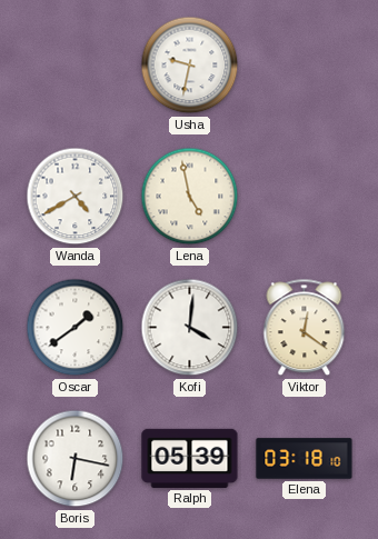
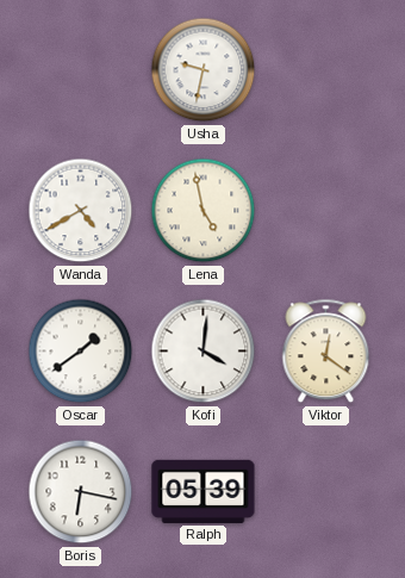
Elena: 03:18 -> none (305, 459)
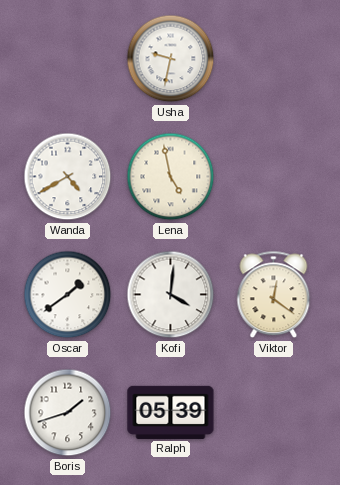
Boris: 6:17 -> 1:42 (68, 413)
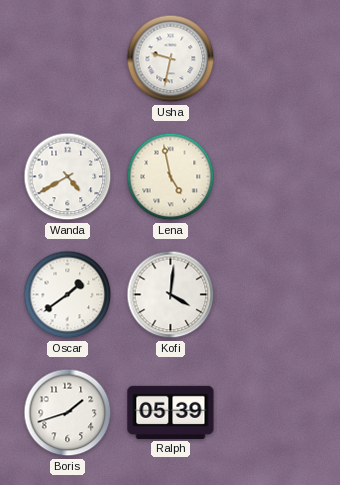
Viktor: 12:21 -> none (274, 295)
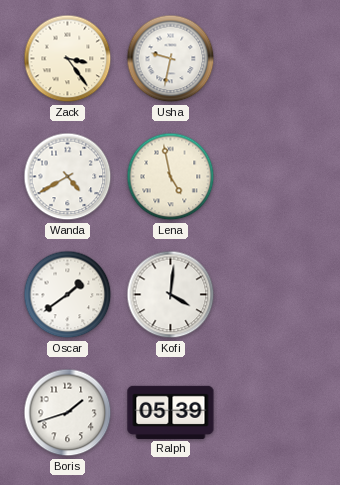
Zack: none -> 3:24 (68, 59)
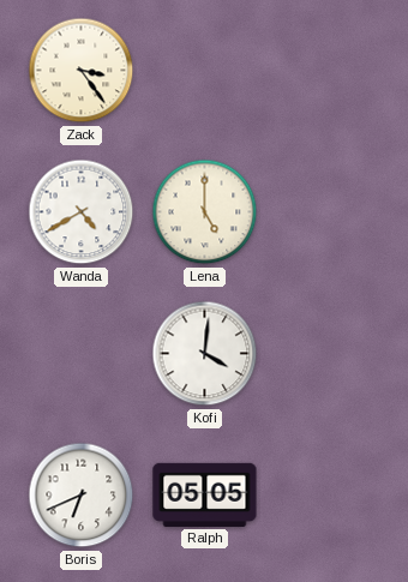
Usha: 9:32 -> none (171, 59)
Lena: 4:58 -> 5:00 (205, 212)
Oscar: 1:39 -> none (68, 295)
Boris: 1:42 -> 6:41 (82, 496)
Ralph: 05:39 -> 05:05 (205, 494)
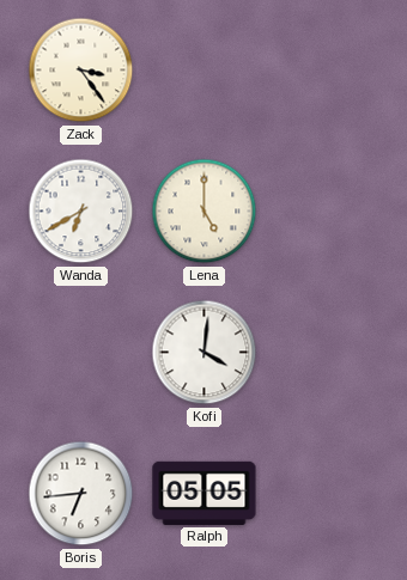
Wanda: 4:40 -> 6:40 (81, 212)
Boris: 6:41 -> 6:44 (81, 494)
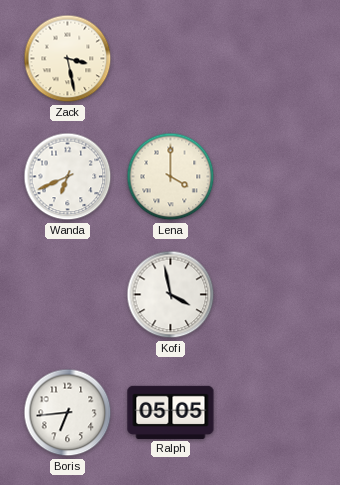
Zack: 3:24 -> 3:28 (68, 59)
Wanda: 6:40 -> 6:41 (68, 177)
Lena: 5:00 -> 4:00 (171, 177)
Kofi: 4:01 -> 3:58 (171, 295)
